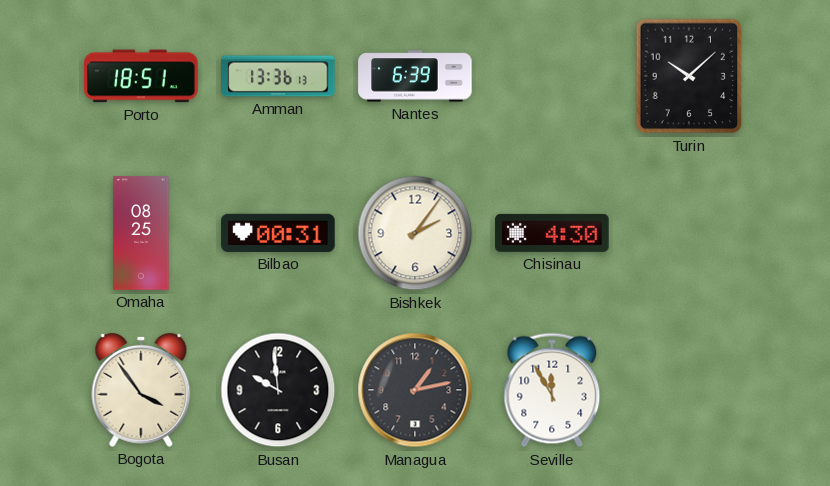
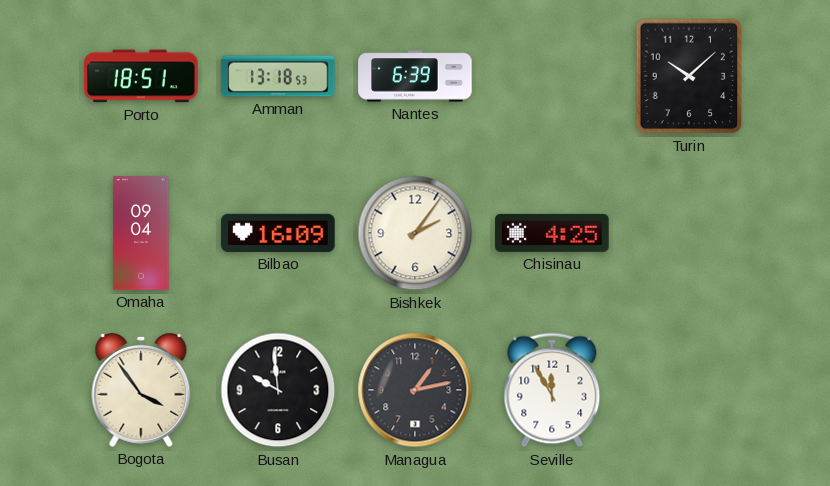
Amman: 13:36 -> 13:18 (278, 76)
Omaha: 08:25 -> 09:04 (141, 233)
Bilbao: 00:31 -> 16:09 (278, 233)
Chisinau: 4:30 -> 4:25 (552, 233)
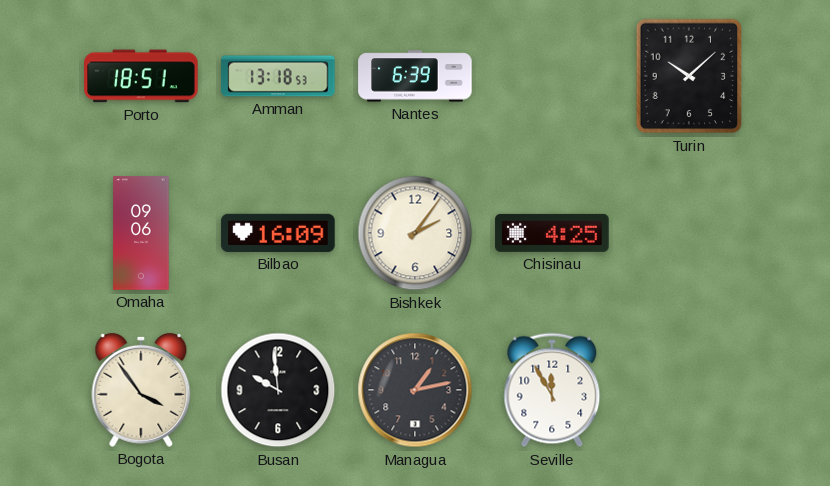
Omaha: 09:04 -> 09:06 (141, 233)
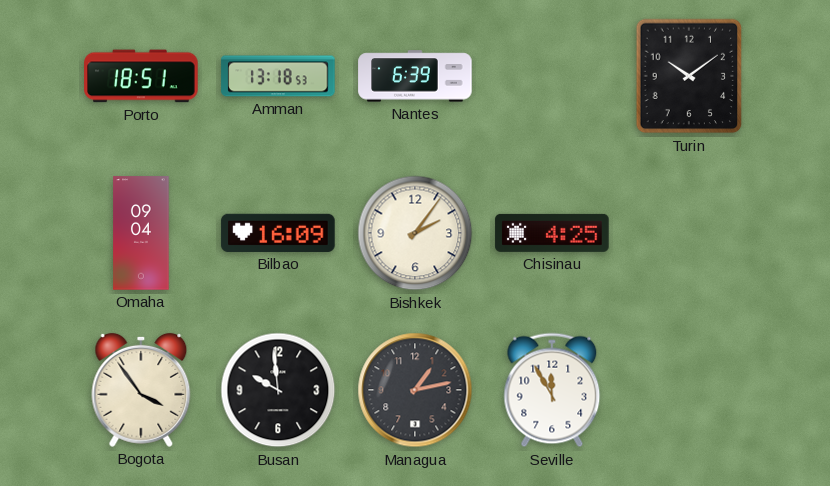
Turin: 10:08 -> 10:09 (689, 76)
Omaha: 09:06 -> 09:04 (141, 233)
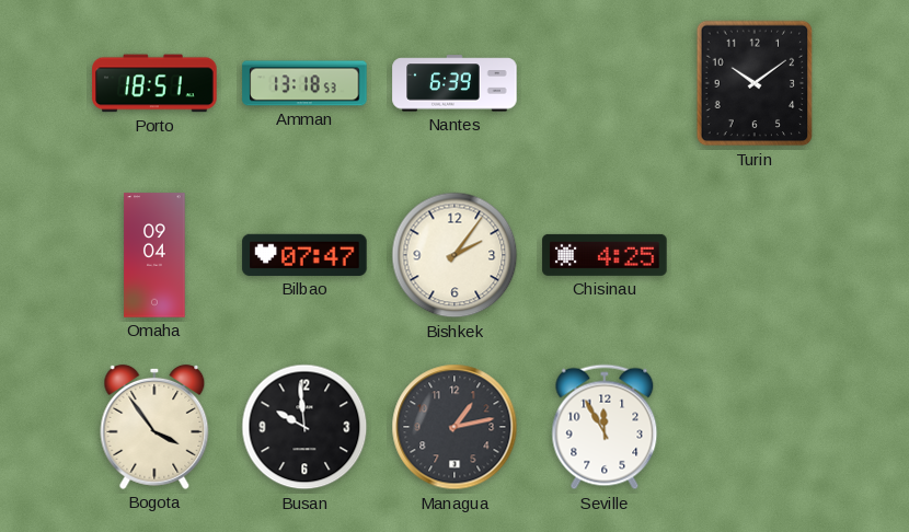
Bilbao: 16:09 -> 07:47 (304, 255)
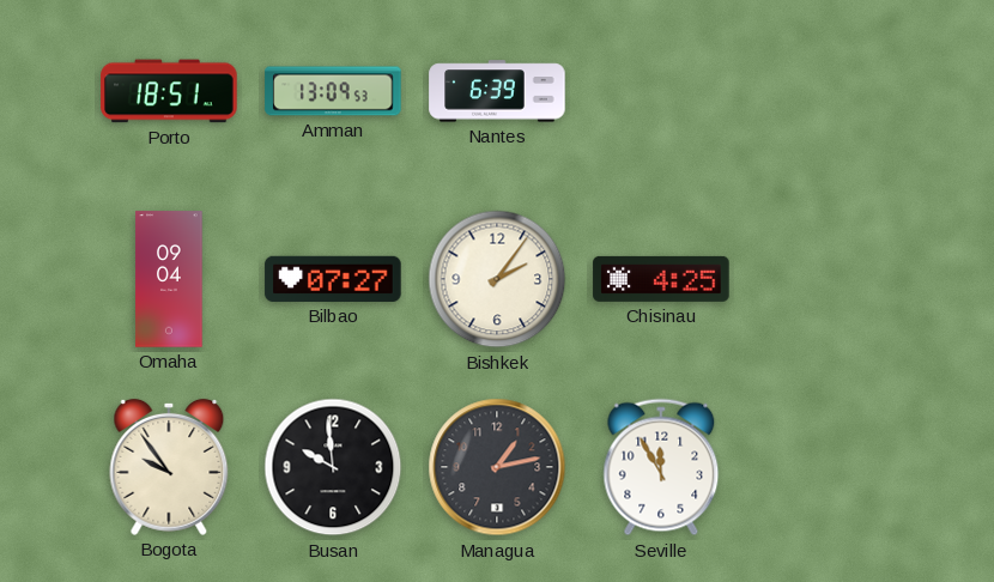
Amman: 13:18 -> 13:09 (333, 91)
Turin: 10:09 -> none (755, 83)
Bilbao: 07:47 -> 07:27 (333, 279)
Bogota: 3:54 -> 9:54 (169, 467)
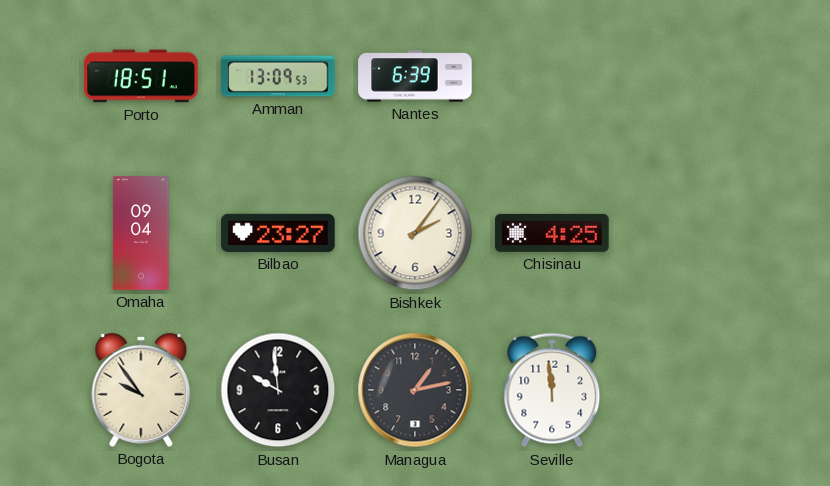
Bilbao: 07:27 -> 23:27 (278, 233)
Seville: 11:55 -> 11:59 (552, 390)
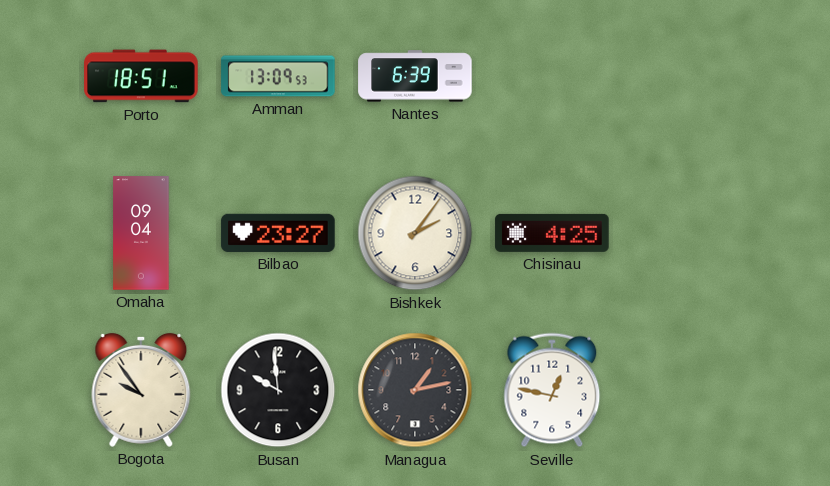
Seville: 11:59 -> 12:47 (552, 390)
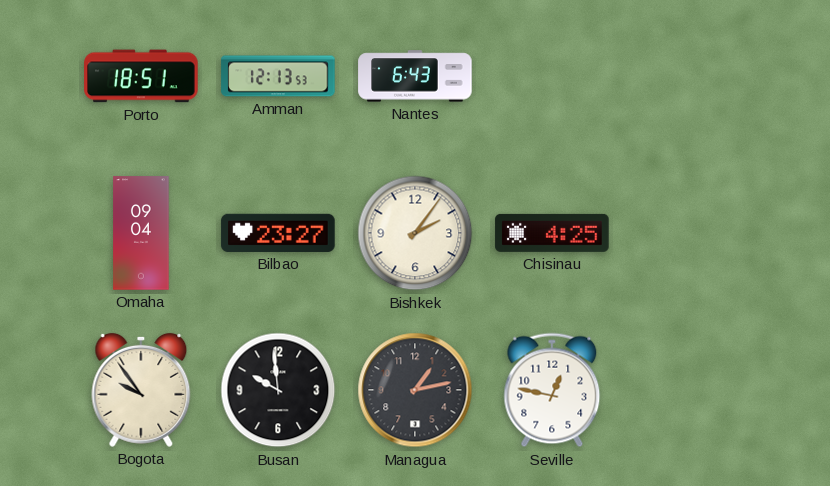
Amman: 13:09 -> 12:13 (278, 76)
Nantes: 6:39 -> 6:43 (415, 76)
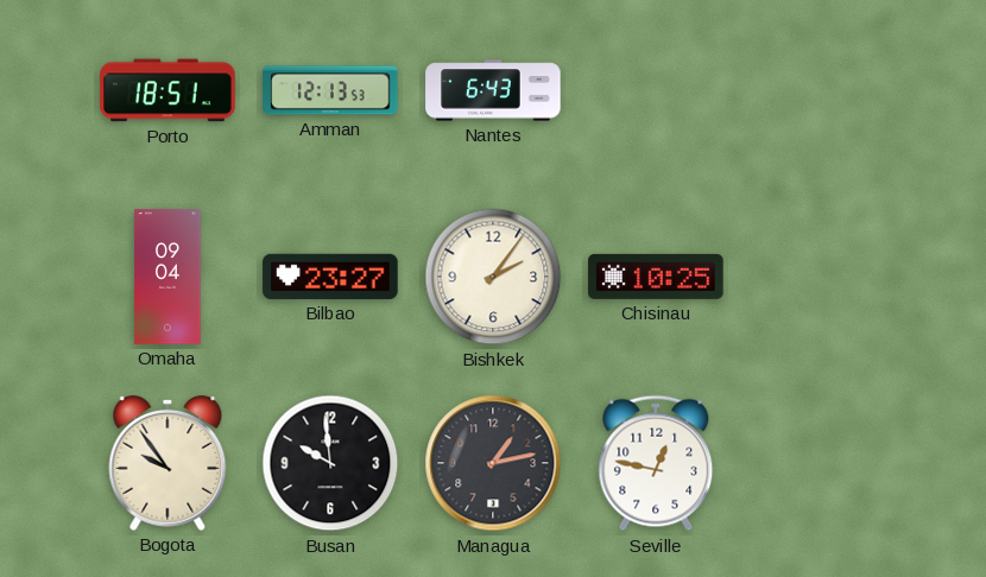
Chisinau: 4:25 -> 10:25 (656, 277)
